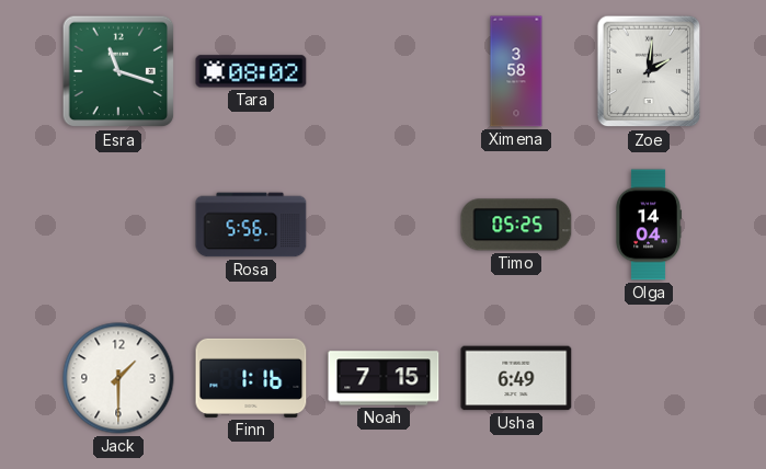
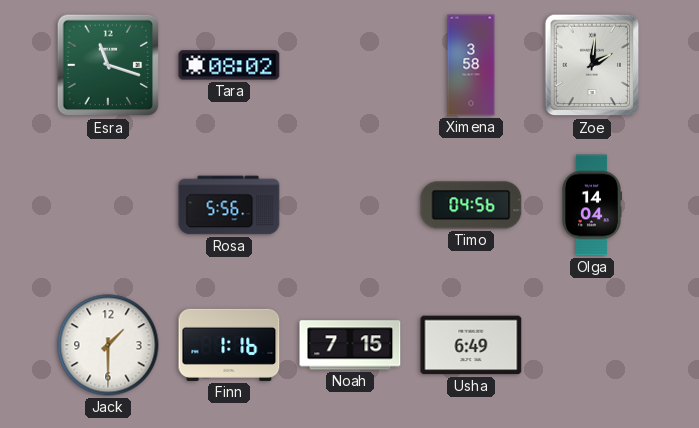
Timo: 05:25 -> 04:56 (471, 205)
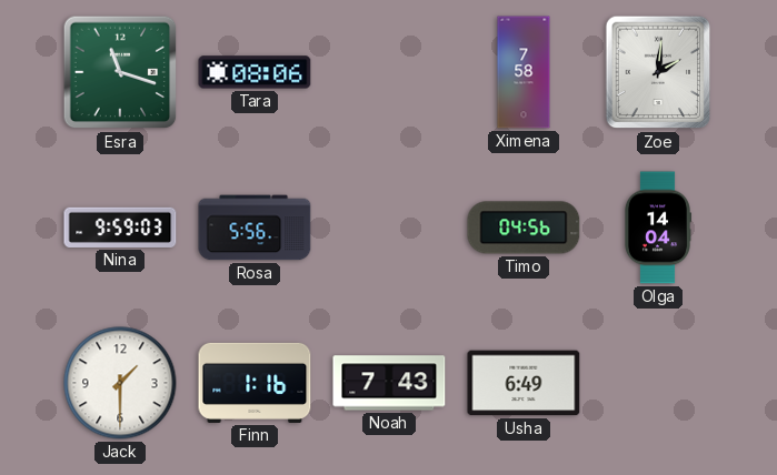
Tara: 08:02 -> 08:06 (255, 72)
Ximena: 3:58 -> 7:58 (524, 72)
Nina: none -> 9:59 (120, 228)
Noah: 7:15 -> 7:43 (389, 383)
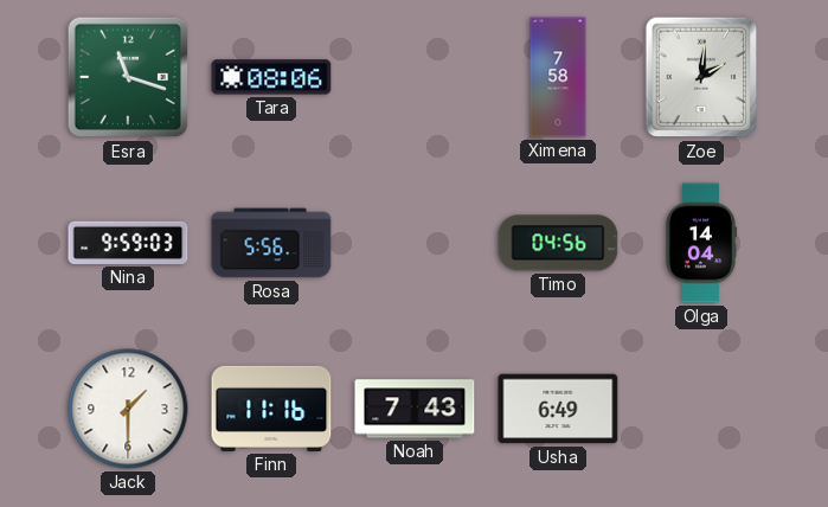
Finn: 1:16 -> 11:16 (271, 409)
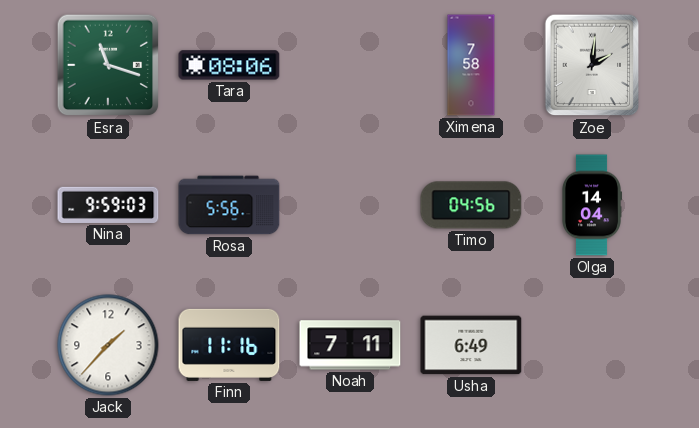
Jack: 1:30 -> 1:37 (108, 345)
Noah: 7:43 -> 7:11 (350, 345)
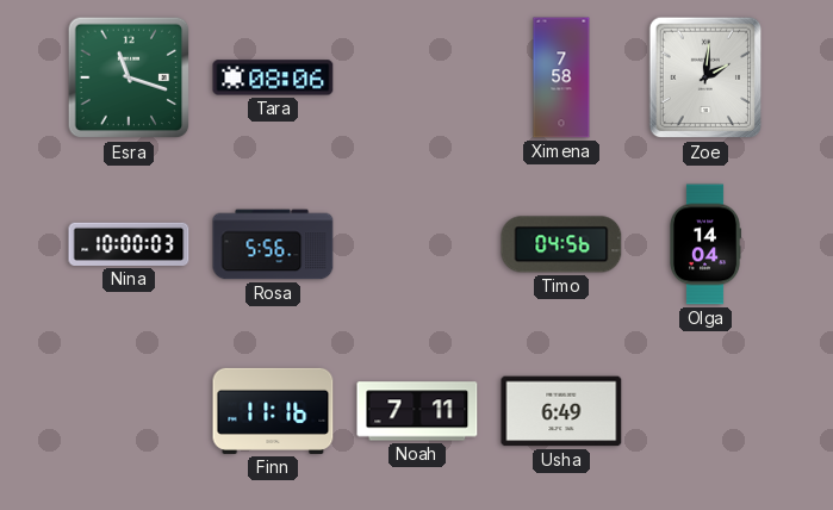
Nina: 9:59 -> 10:00 (129, 244)
Jack: 1:37 -> none (108, 345)
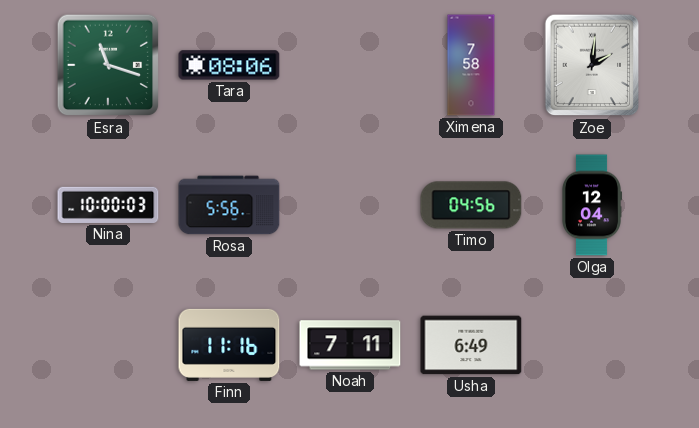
Olga: 14:04 -> 12:04 (591, 205)
